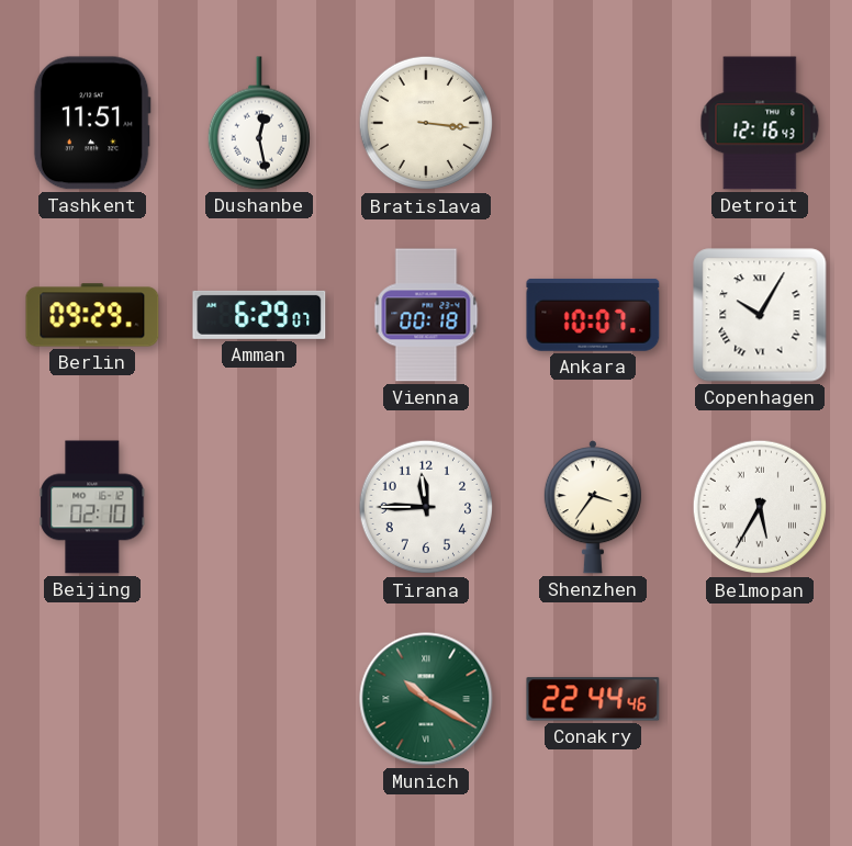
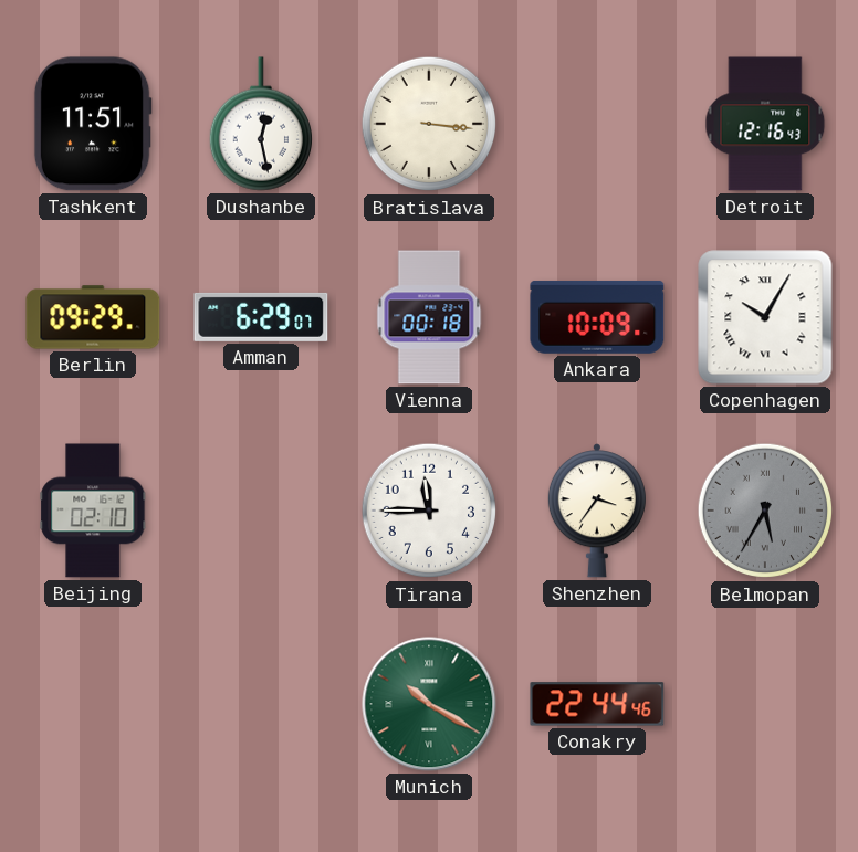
Ankara: 10:07 -> 10:09 (597, 317)
Belmopan dial: white -> grey (765, 511)
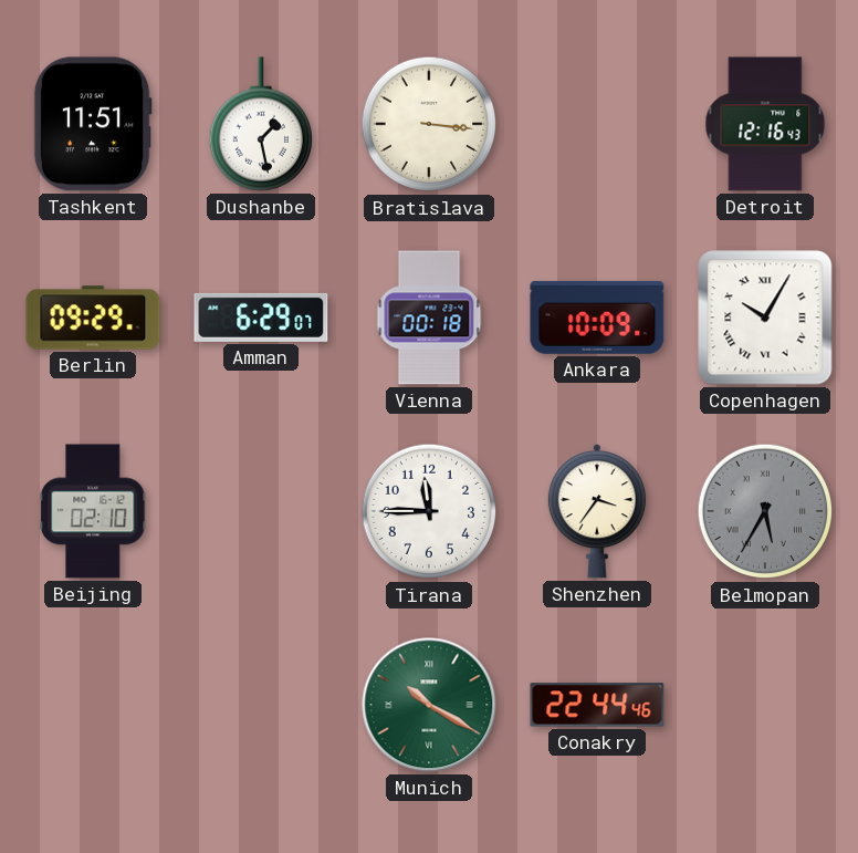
Dushanbe: 12:28 -> 1:28 (260, 124)
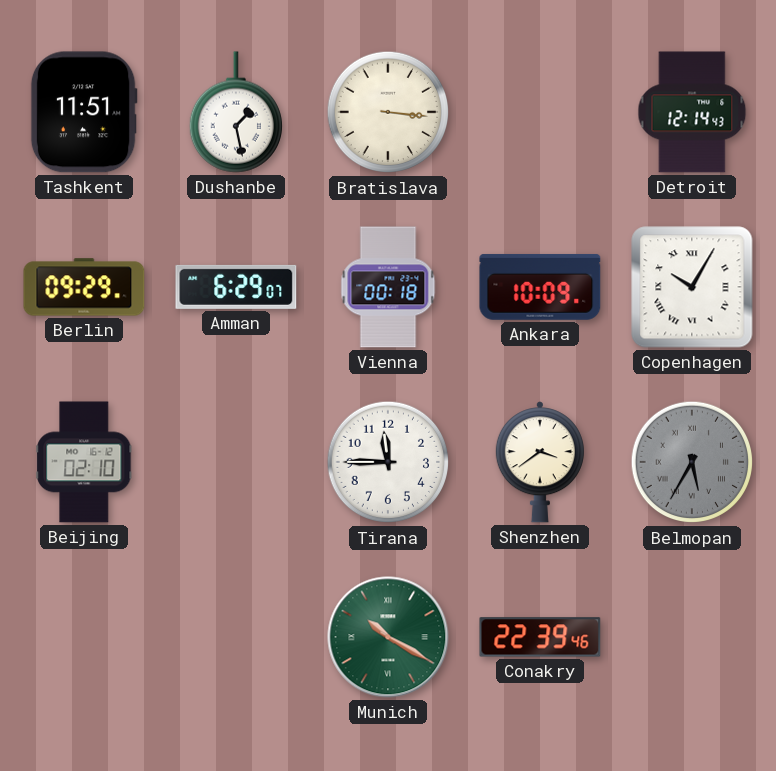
Detroit: 12:16 -> 12:14 (692, 112)
Shenzhen: 3:36 -> 3:39 (540, 462)
Conakry: 22:44 -> 22:39 (540, 637)
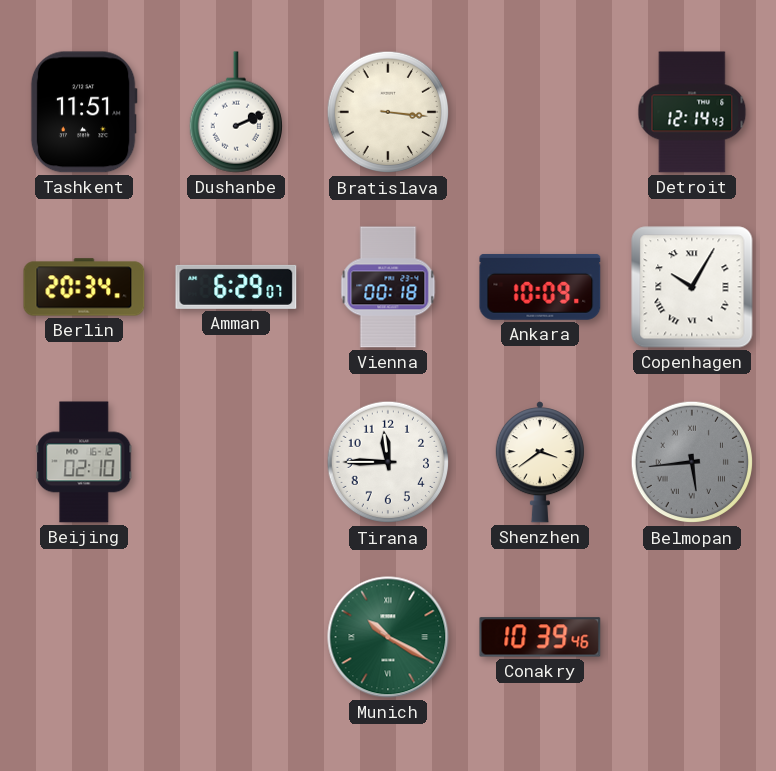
Dushanbe: 1:28 -> 2:11 (235, 112)
Berlin: 09:29 -> 20:34 (84, 287)
Belmopan: 5:35 -> 5:44 (692, 462)
Conakry: 22:39 -> 10:39 (540, 637)
